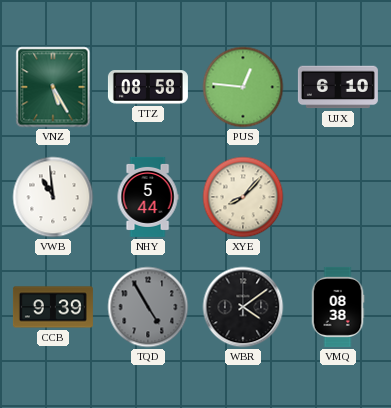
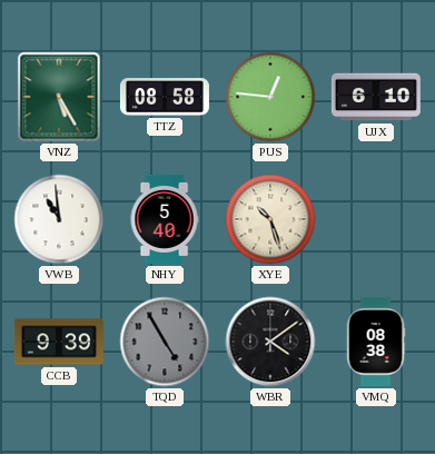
NHY: 5:44 -> 5:40 (165, 219)
XYE: 8:07 -> 10:27 (270, 219)
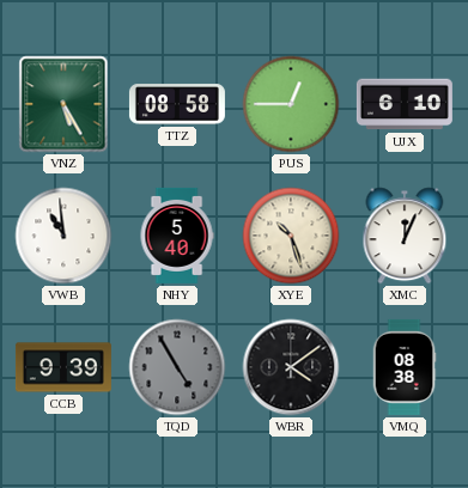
PUS: 12:46 -> 12:45 (291, 104)
XMC: none -> 12:04 (405, 236)
